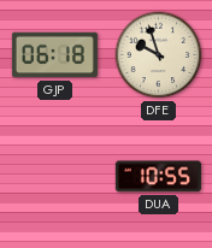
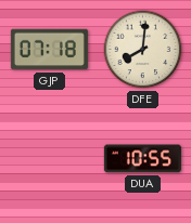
GJP: 06:18 -> 07:18 (49, 50)
DFE: 9:57 -> 8:01 (143, 50)
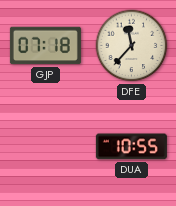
DFE: 8:01 -> 11:37 (132, 46)
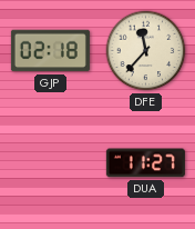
GJP: 07:18 -> 02:18 (50, 51)
DUA: 10:55 -> 11:27 (145, 163)
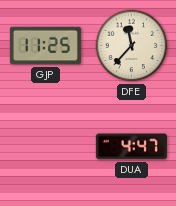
GJP: 02:18 -> 11:25 (45, 46)
DUA: 11:27 -> 4:47 (131, 147)
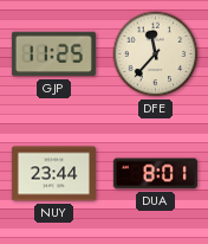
NUY: none -> 23:44 (53, 174)
DUA: 4:47 -> 8:01 (155, 174)
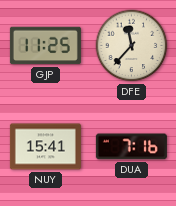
NUY: 23:44 -> 15:41 (45, 147)
DUA: 8:01 -> 7:16 (131, 147)
